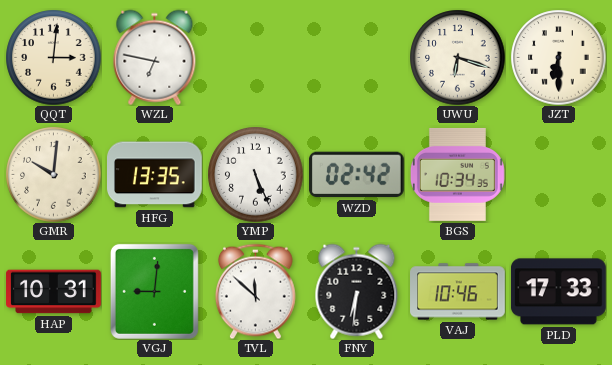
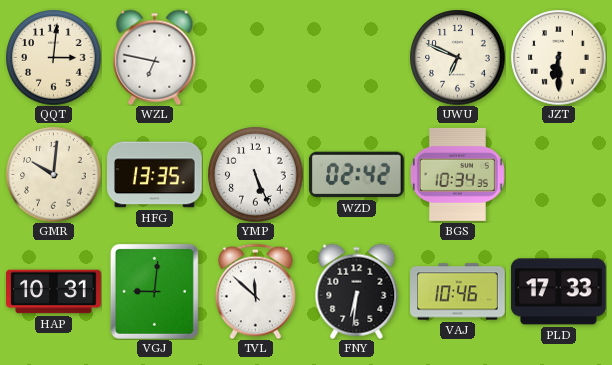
UWU: 6:18 -> 6:49 (457, 57)
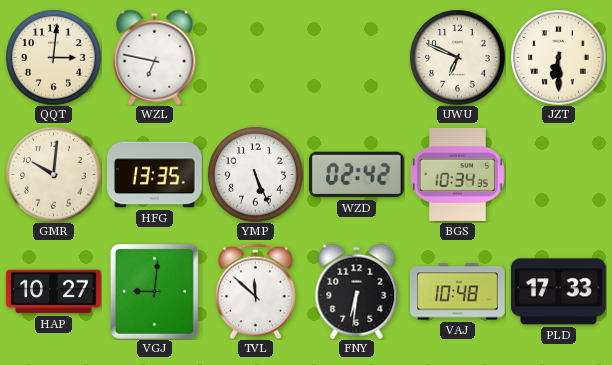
HAP: 10:31 -> 10:27 (54, 292)
VAJ: 10:46 -> 10:48 (458, 292)
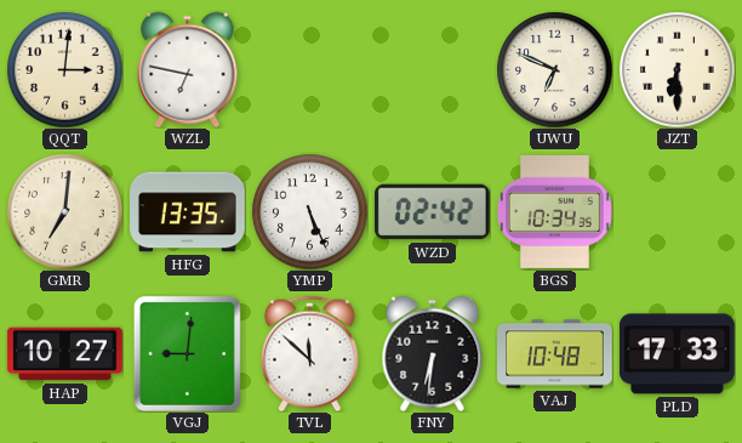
GMR: 10:01 -> 7:01 (64, 211)
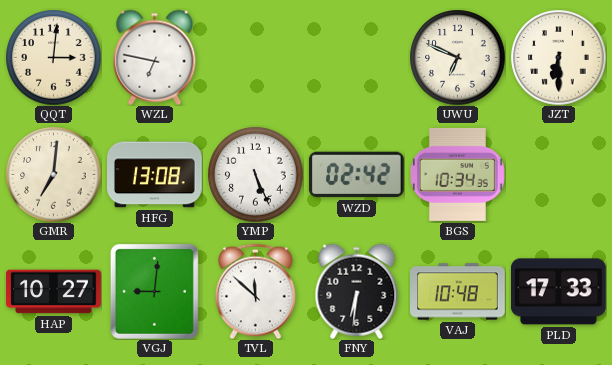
HFG: 13:35 -> 13:08 (155, 175)
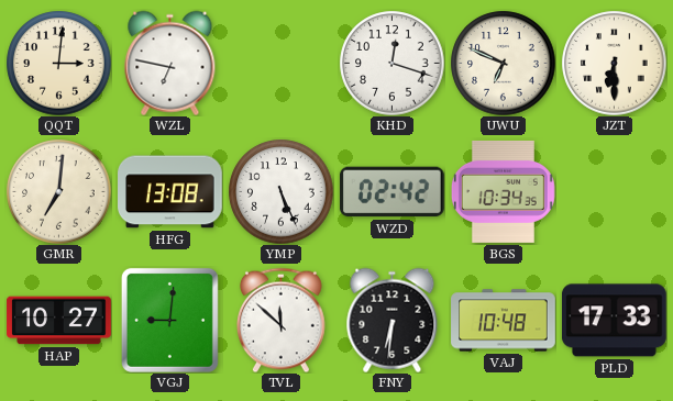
KHD: none -> 12:18 (391, 63)
